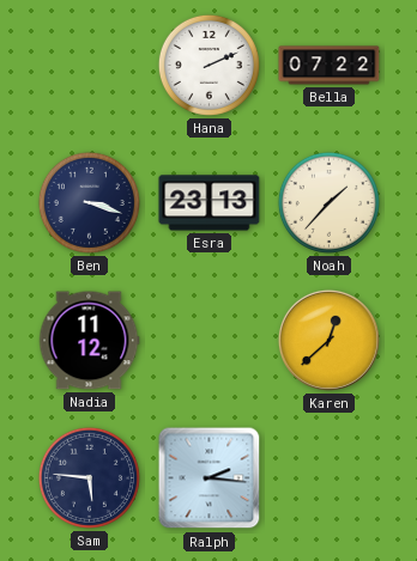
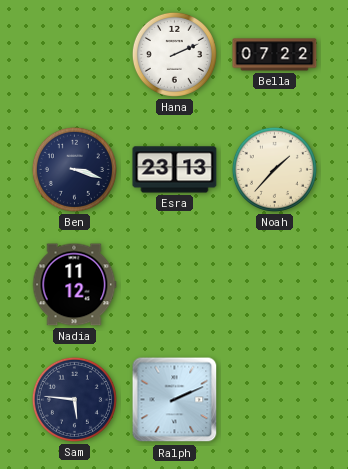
Karen: 12:38 -> none (328, 340)
Ralph: 2:16 -> 2:11 (175, 400)
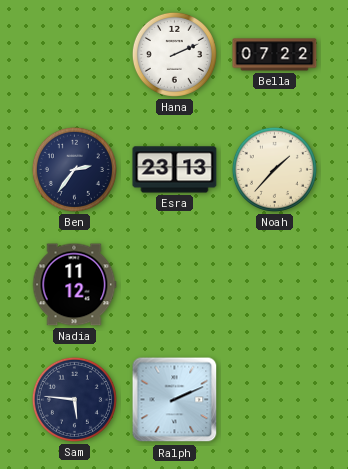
Ben: 3:18 -> 2:36 (74, 169)
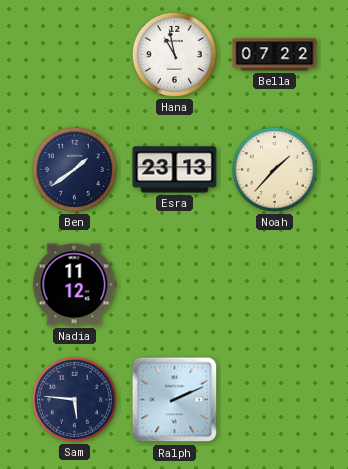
Hana: 2:11 -> 10:58 (174, 54)
Ben: 2:36 -> 1:39 (74, 169)
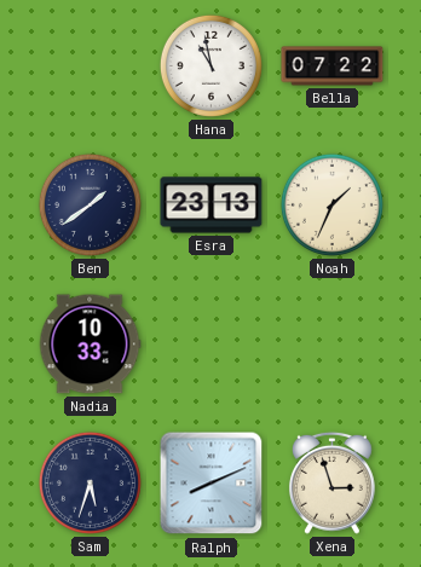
Noah: 1:37 -> 1:34 (331, 204)
Nadia: 11:12 -> 10:33 (90, 345)
Sam: 5:46 -> 5:33 (90, 482)
Ralph: 2:11 -> 8:11 (212, 484)
Xena: none -> 2:57 (331, 482)
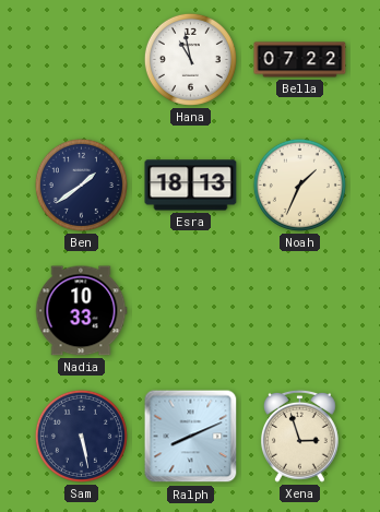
Esra: 23:13 -> 18:13 (191, 186)
Sam: 5:33 -> 5:28 (81, 436)
